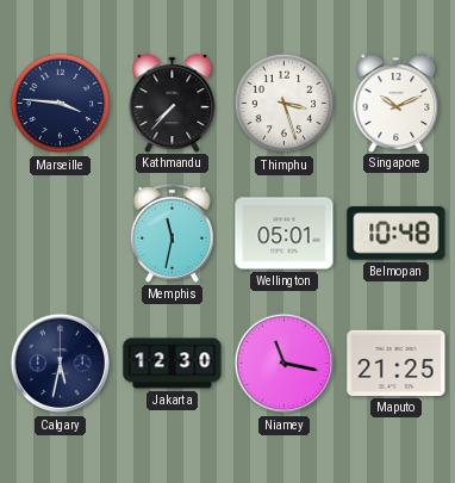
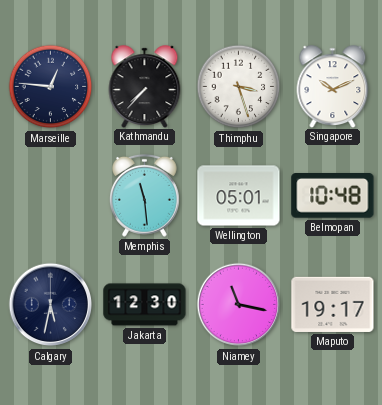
Marseille: 3:46 -> 12:46 (51, 87)
Memphis: 11:32 -> 11:29 (144, 195)
Maputo: 21:25 -> 19:17 (333, 304)
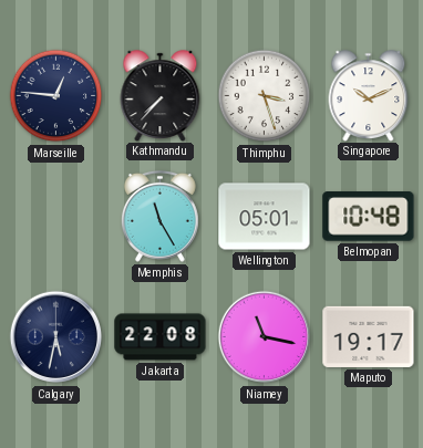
Memphis: 11:29 -> 11:25 (159, 216)
Jakarta: 12:30 -> 22:08 (161, 337)
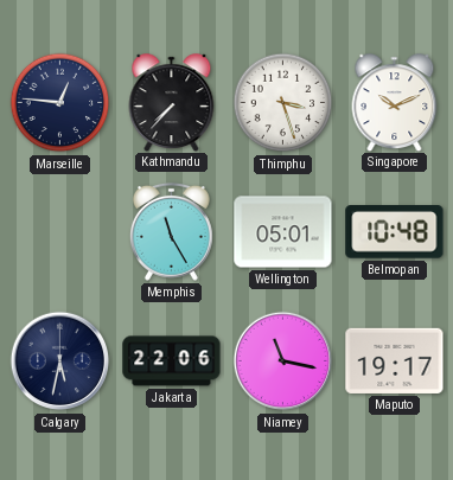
Jakarta: 22:08 -> 22:06 (172, 361)
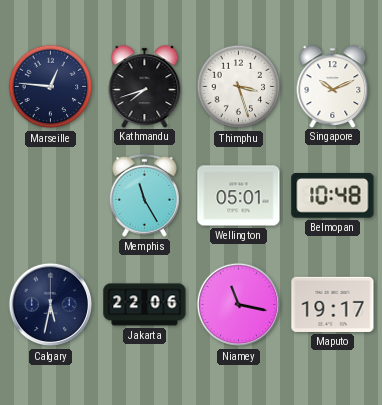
Kathmandu: 7:37 -> 7:42 (145, 86)
